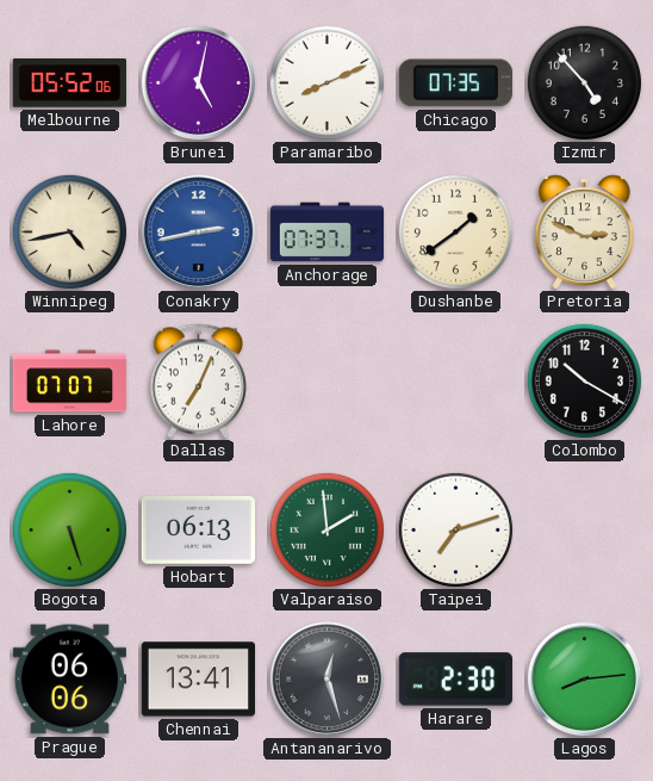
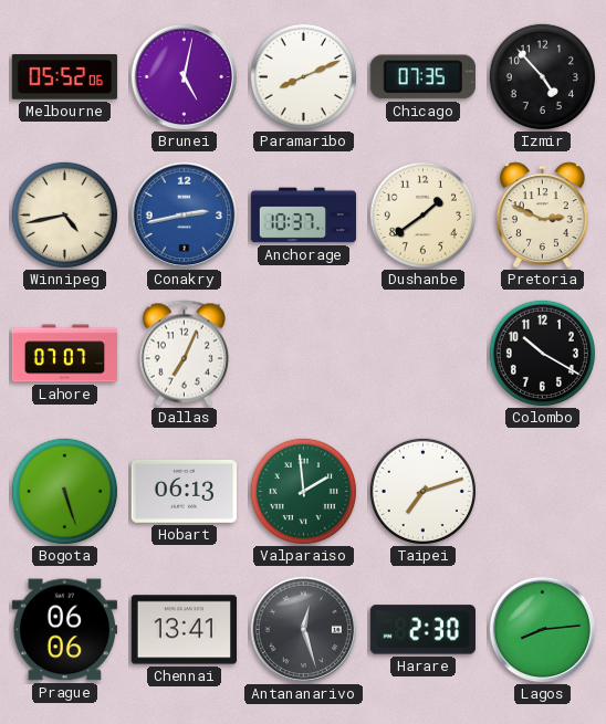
Anchorage: 07:37 -> 10:37 (304, 216)
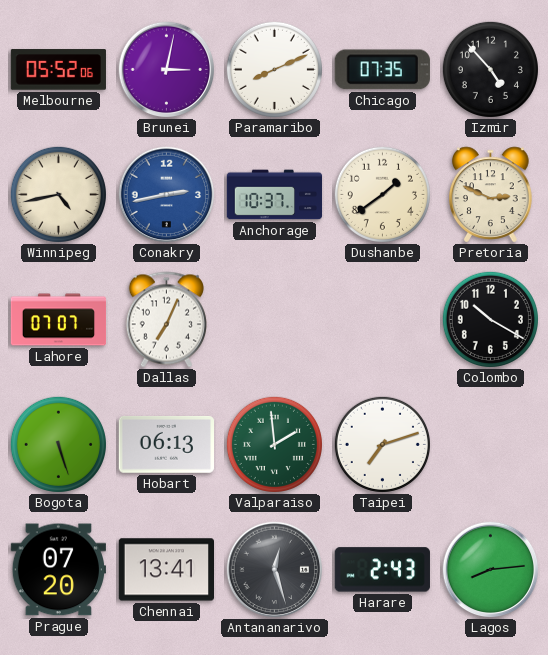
Brunei: 5:02 -> 3:02 (167, 70)
Prague: 06:06 -> 07:20 (58, 570)
Harare: 2:30 -> 2:43 (382, 570)
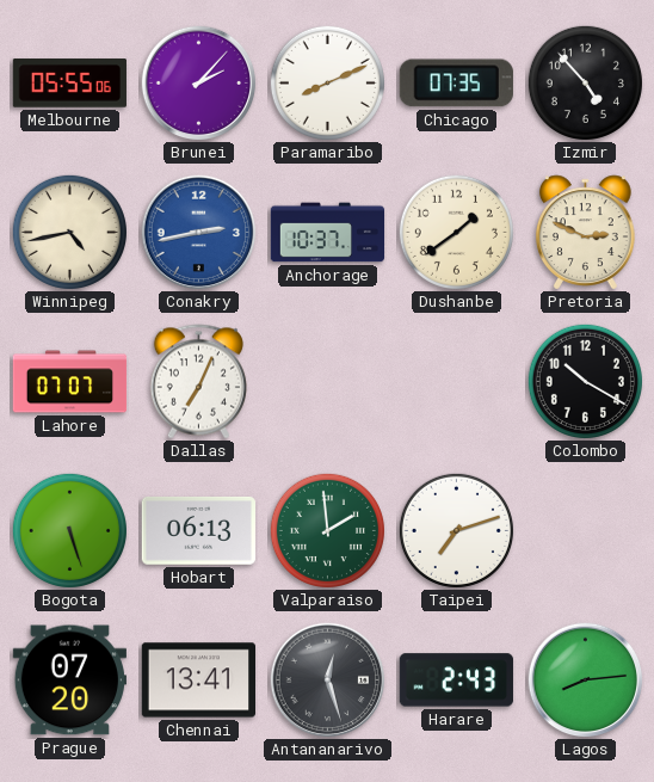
Melbourne: 05:52 -> 05:55 (69, 84)
Brunei: 3:02 -> 2:07 (199, 84)
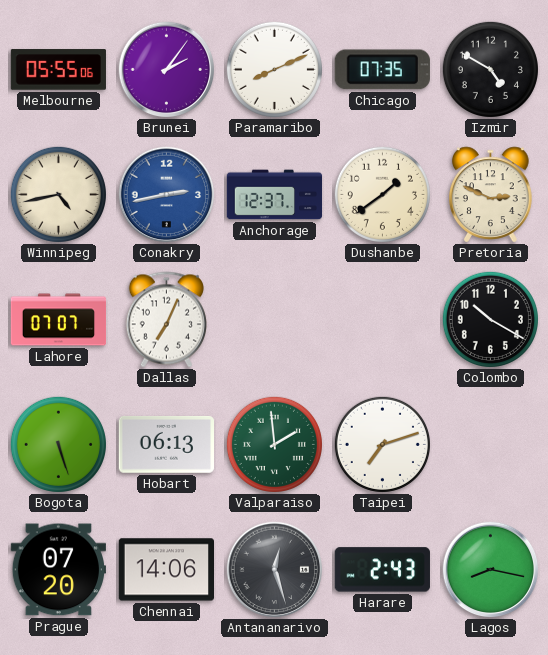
Brunei: 2:07 -> 2:06 (167, 70)
Izmir: 4:53 -> 4:50 (490, 69)
Anchorage: 10:37 -> 12:37 (275, 195)
Chennai: 13:41 -> 14:06 (166, 570)
Lagos: 8:14 -> 8:17 (491, 570)
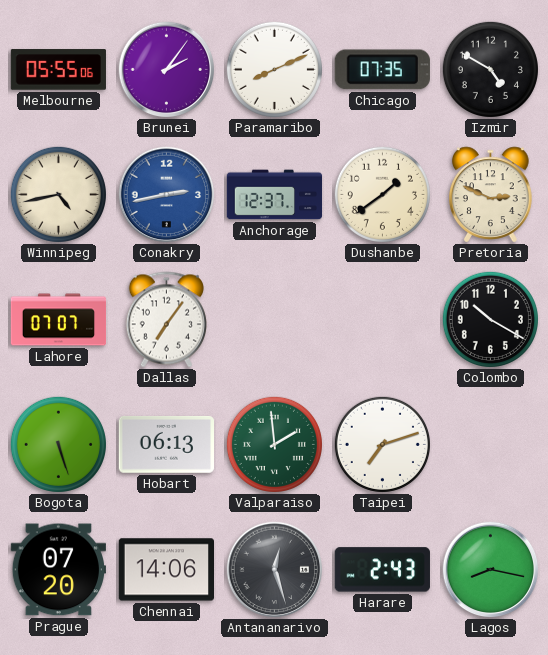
Dallas: 7:04 -> 7:06 (166, 320)
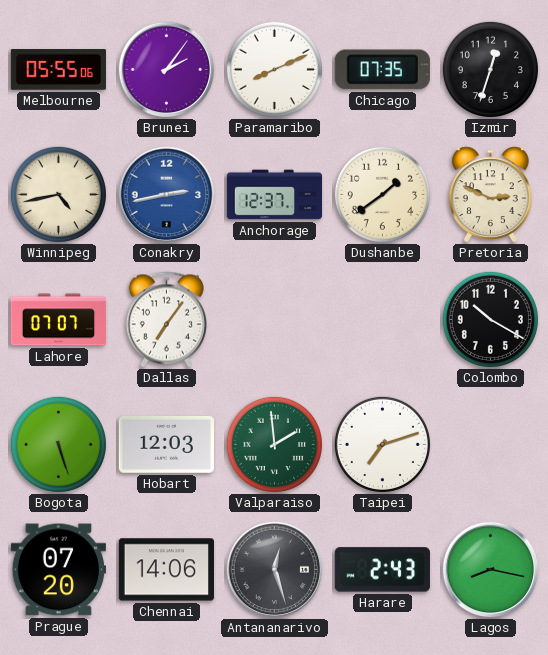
Izmir: 4:50 -> 12:33 (490, 69)
Hobart: 06:13 -> 12:03 (166, 445)
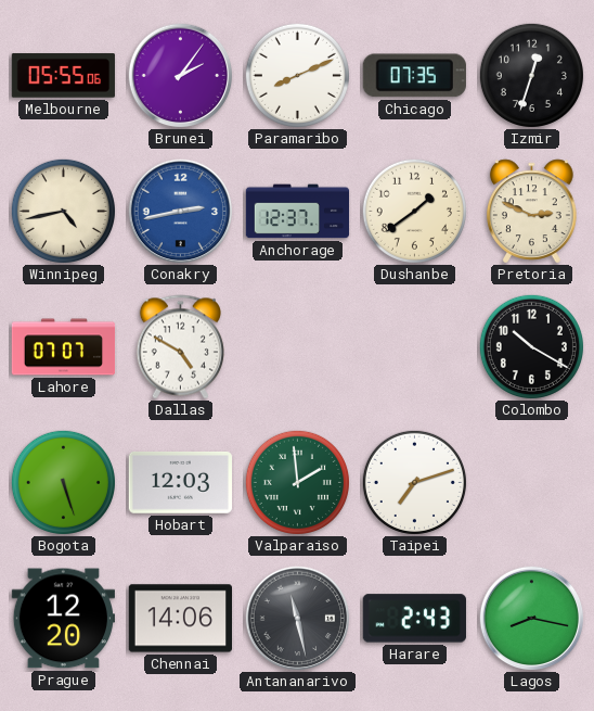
Dallas: 7:06 -> 4:50 (180, 347)
Prague: 07:20 -> 12:20 (63, 619)
Antananarivo: 12:27 -> 11:28 (298, 619)
